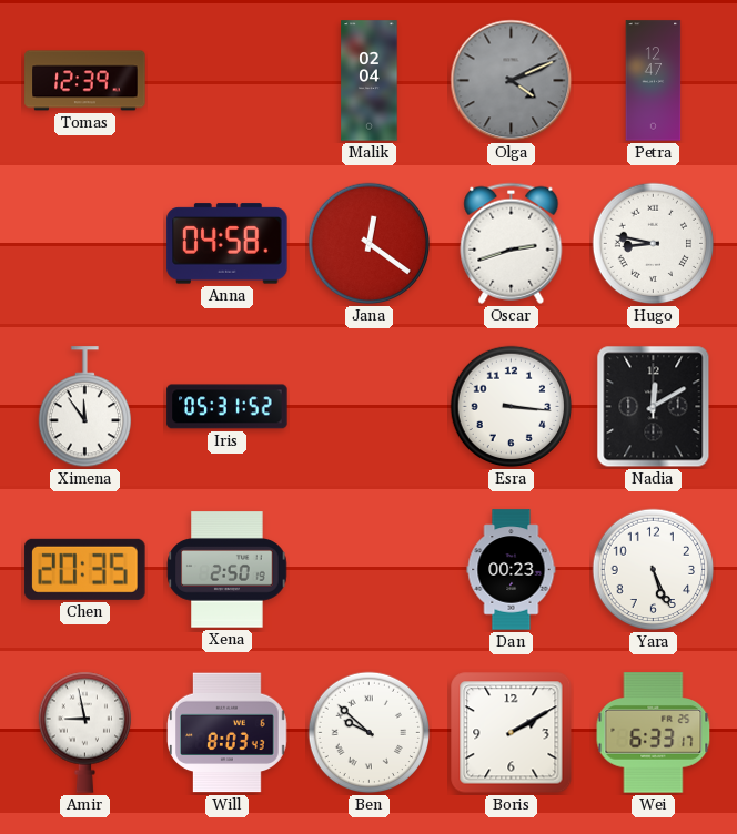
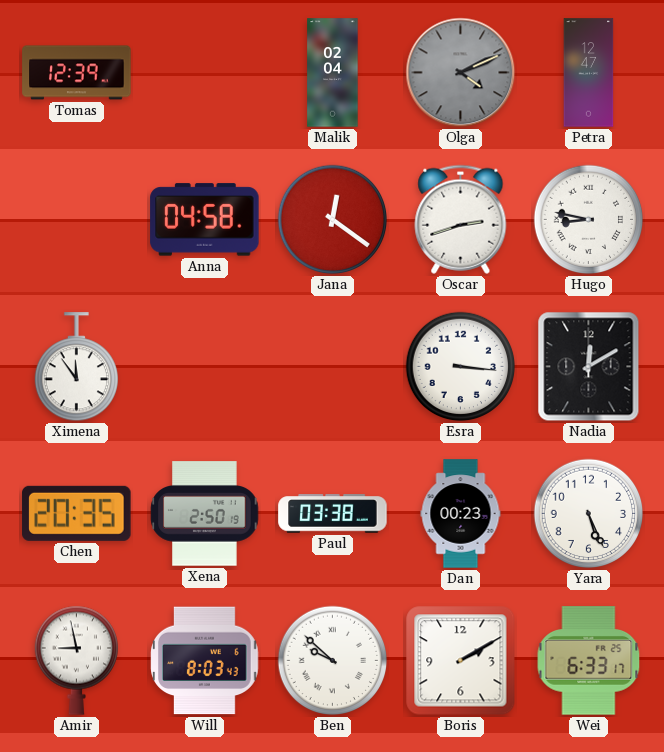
Iris: 05:31 -> none (228, 407)
Paul: none -> 03:38 (333, 514)
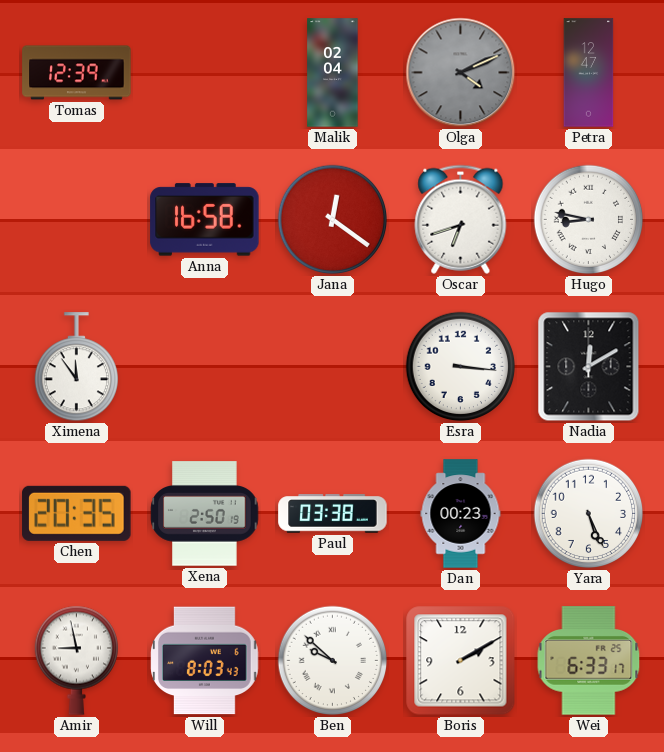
Anna: 04:58 -> 16:58 (205, 220)
Oscar: 2:42 -> 6:42 (461, 219)
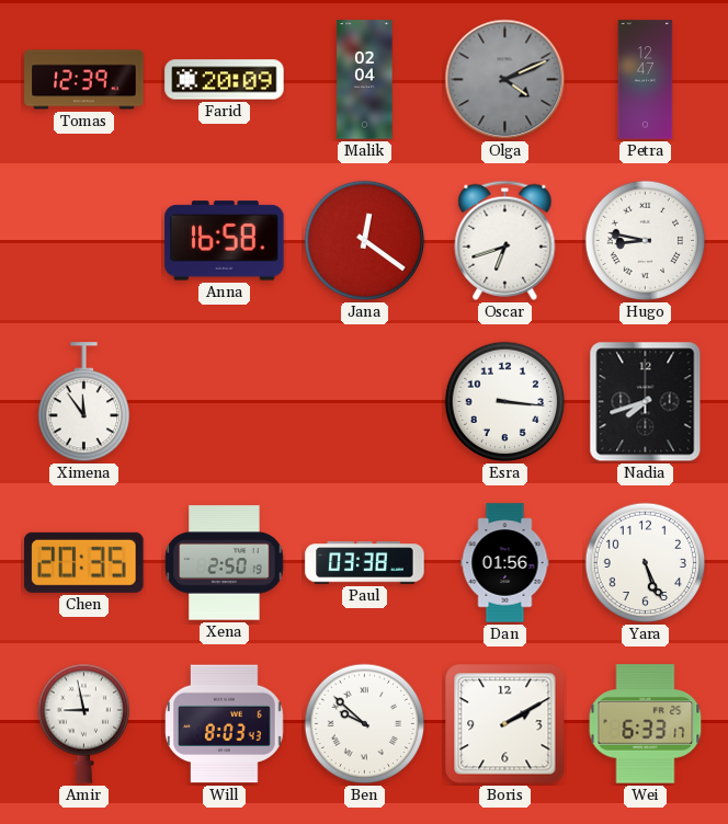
Farid: none -> 20:09 (225, 80)
Nadia: 12:10 -> 7:42 (646, 402)
Dan: 00:23 -> 01:56 (505, 563)
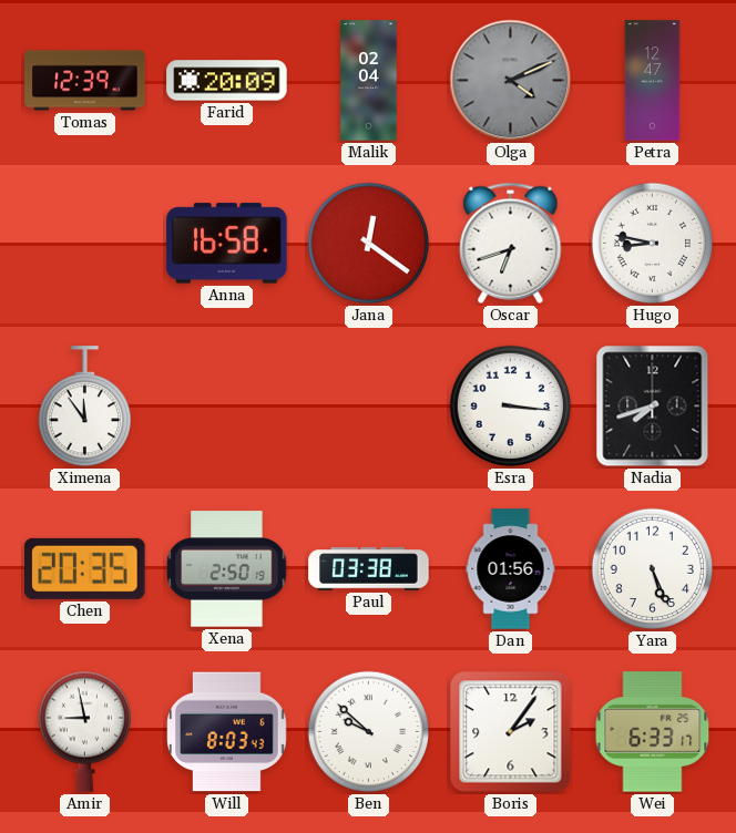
Boris: 2:10 -> 2:06 (511, 732)
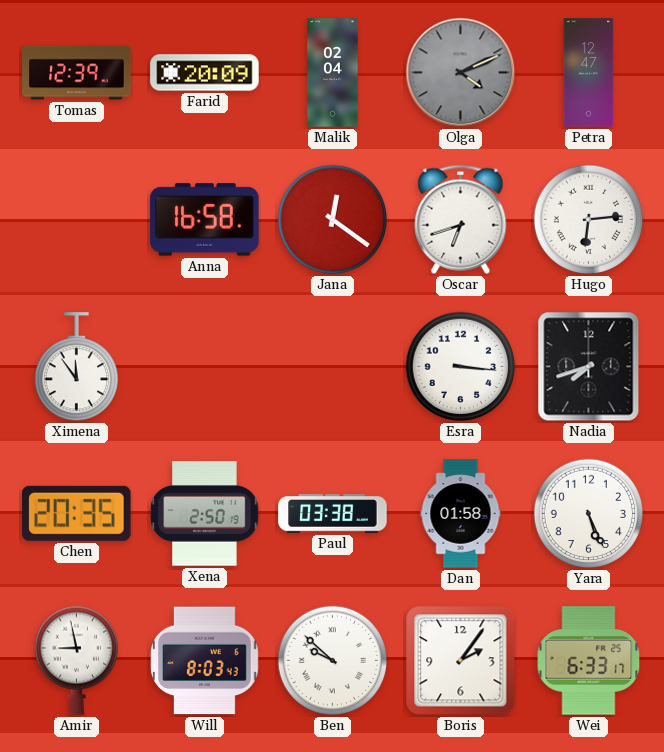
Hugo: 8:47 -> 6:14 (589, 220)
Dan: 01:56 -> 01:58 (461, 514)
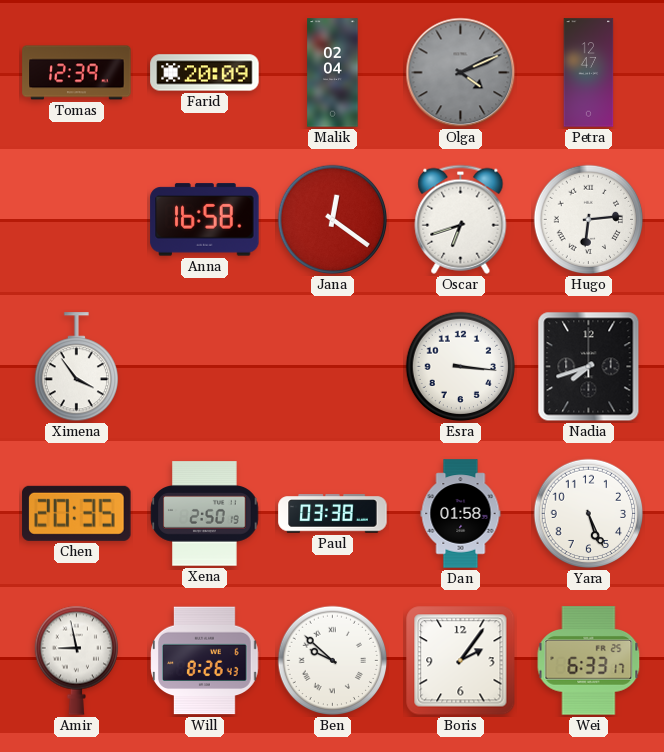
Ximena: 11:54 -> 3:54 (76, 367)
Will: 8:03 -> 8:26 (205, 661)
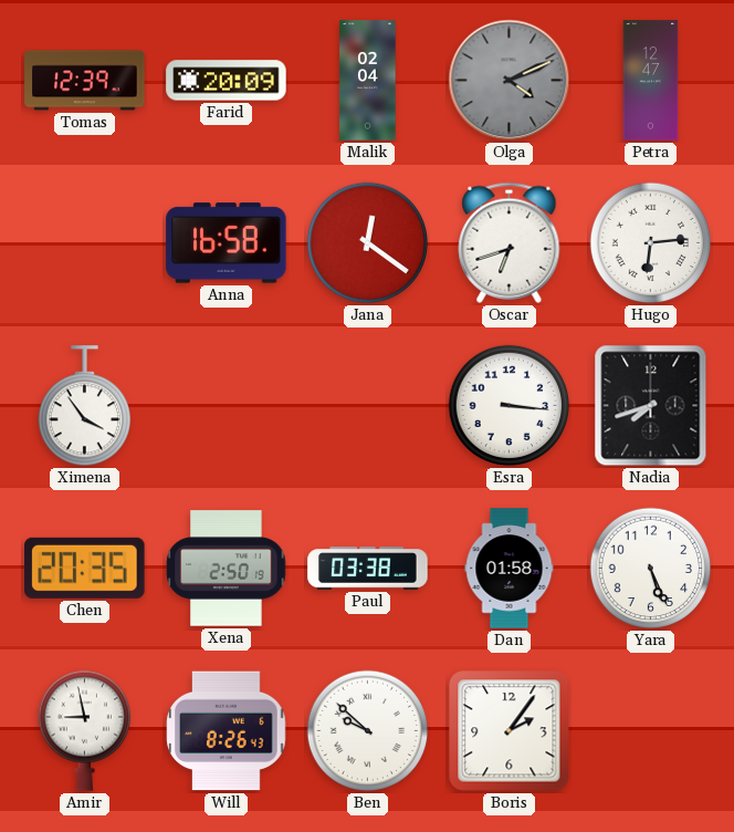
Wei: 6:33 -> none (589, 661)
